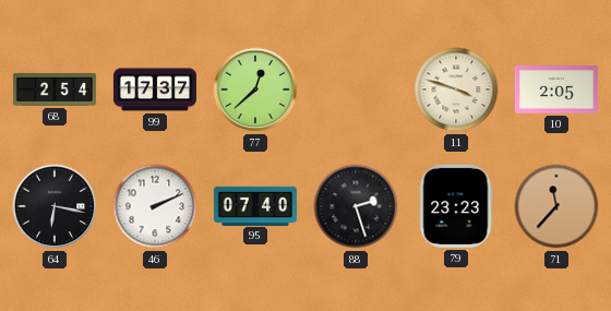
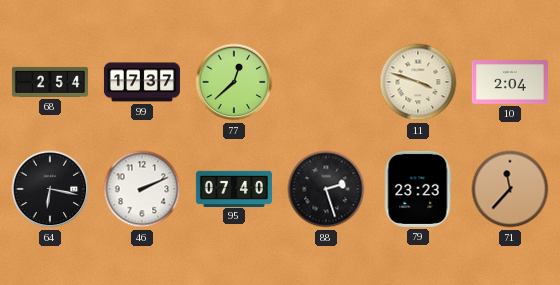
10: 2:05 -> 2:04 (510, 83)
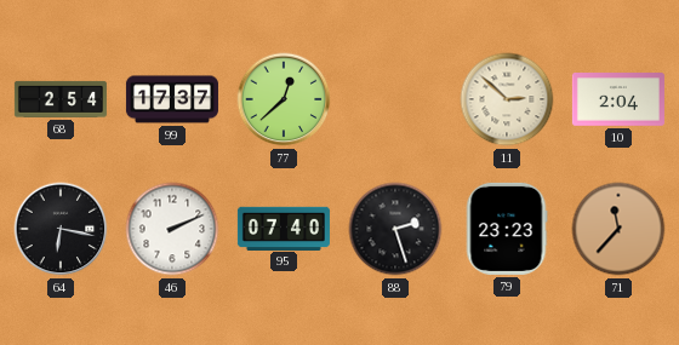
11: 3:48 -> 2:52 (507, 99)
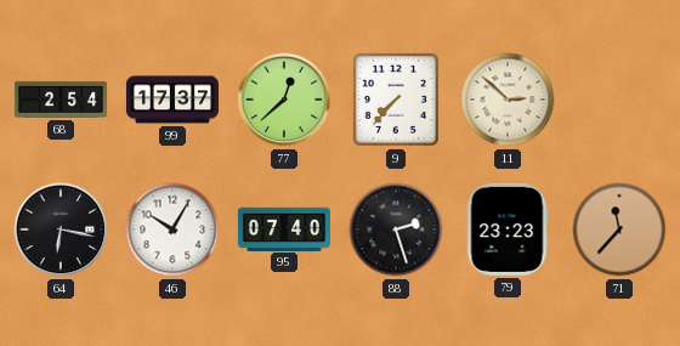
9: none -> 7:37 (396, 100)
10: 2:04 -> none (618, 100)
46: 2:11 -> 10:05 (172, 229)
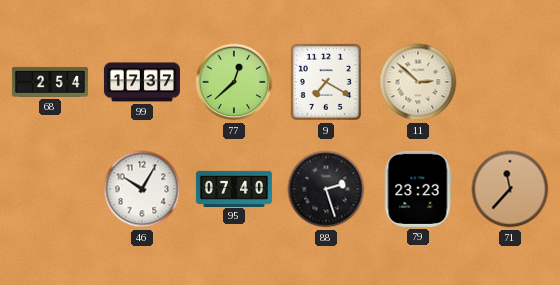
9: 7:37 -> 7:20 (326, 82)
64: 6:17 -> none (61, 229)
